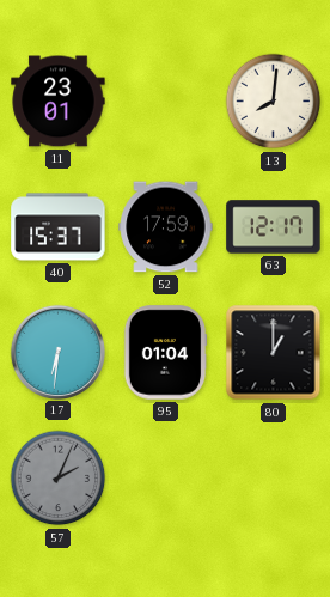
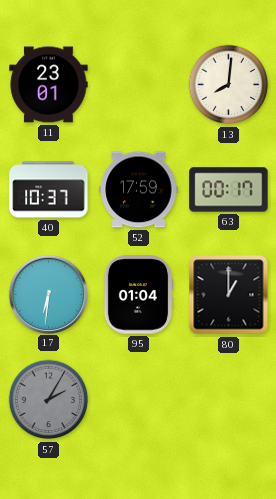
40: 15:37 -> 10:37 (49, 190)
63: 12:17 -> 00:17 (229, 190)
57: 2:04 -> 2:05 (49, 400)
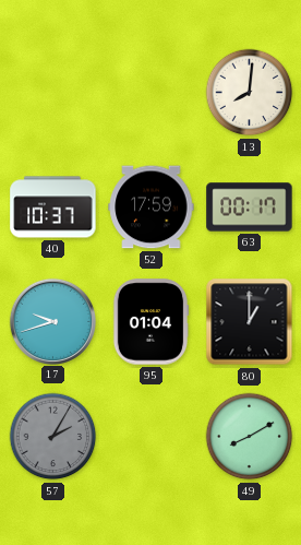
11: 23:01 -> none (49, 85)
17: 6:31 -> 9:42 (52, 321)
49: none -> 8:10 (250, 437)
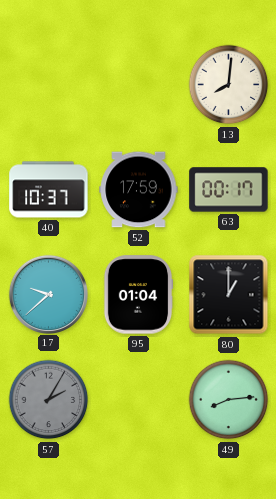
17: 9:42 -> 9:38 (48, 294)
49: 8:10 -> 8:14 (229, 400)
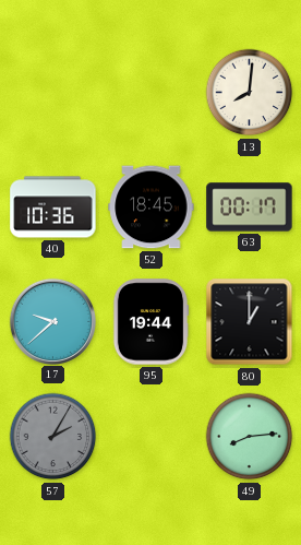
40: 10:37 -> 10:36 (53, 208)
52: 17:59 -> 18:45 (152, 208)
95: 01:04 -> 19:44 (150, 322)
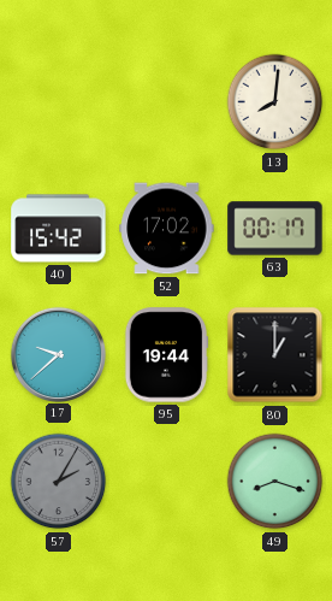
40: 10:36 -> 15:42 (59, 229)
52: 18:45 -> 17:02 (167, 229)
49: 8:14 -> 8:18 (275, 482)
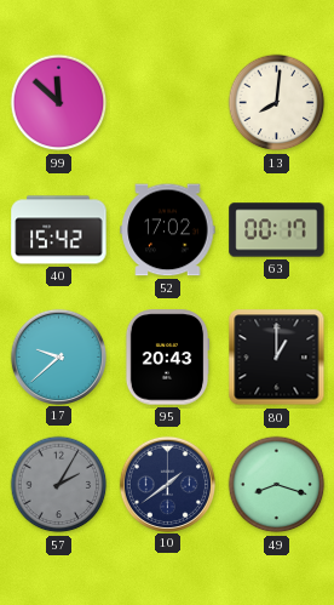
99: none -> 11:52 (59, 103)
95: 19:44 -> 20:43 (167, 358)
10: none -> 1:39 (167, 484)
